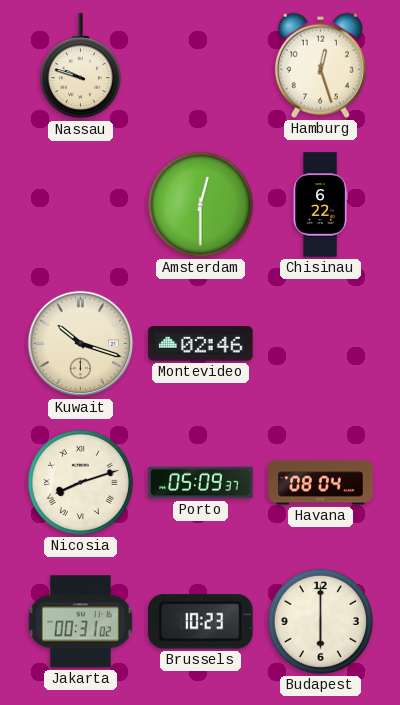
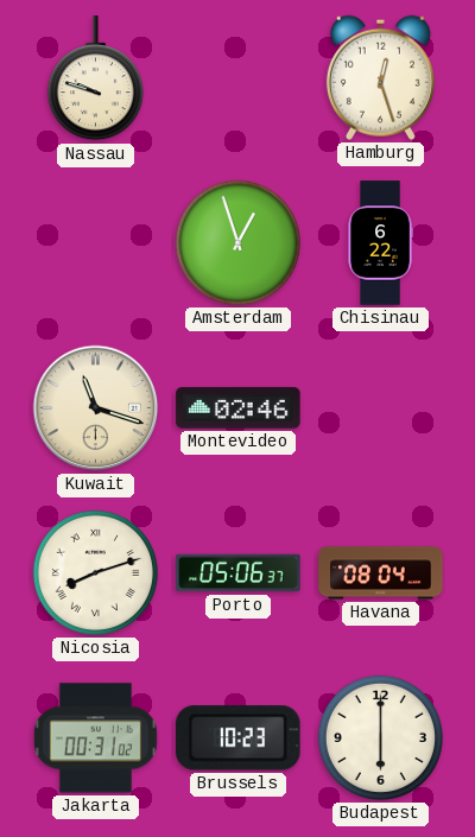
Amsterdam: 12:30 -> 12:57 (237, 242)
Kuwait: 10:18 -> 11:18 (96, 408)
Porto: 05:09 -> 05:06 (239, 573)
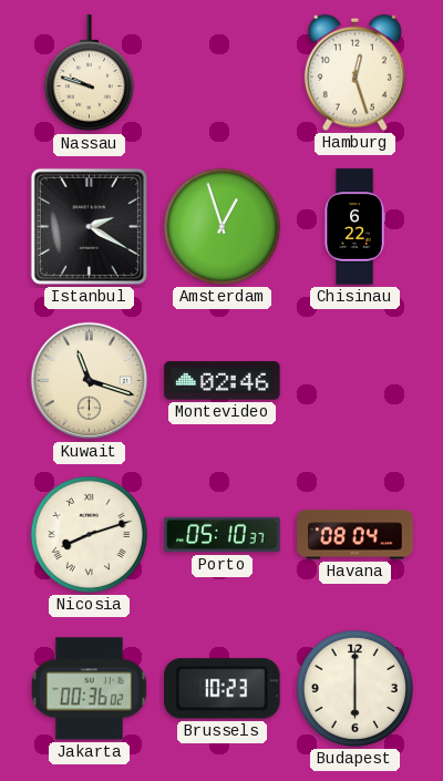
Istanbul: none -> 2:20 (89, 226)
Porto: 05:06 -> 05:10 (223, 535)
Jakarta: 00:31 -> 00:36 (89, 689)
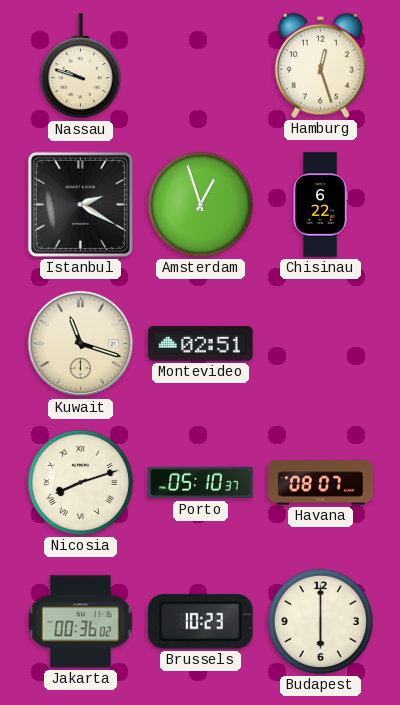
Montevideo: 02:46 -> 02:51 (201, 344)
Havana: 08:04 -> 08:07 (321, 483)
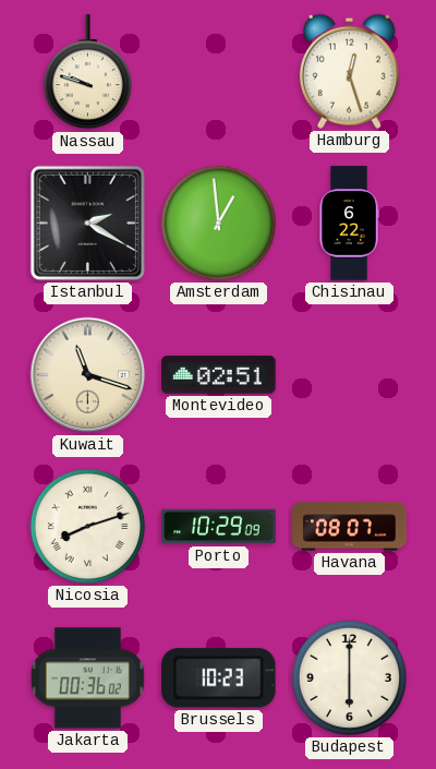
Amsterdam: 12:57 -> 12:59 (218, 223)
Porto: 05:10 -> 10:29 (219, 527)
